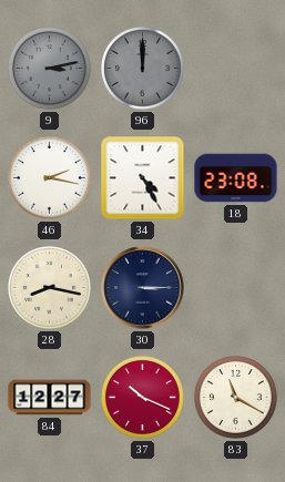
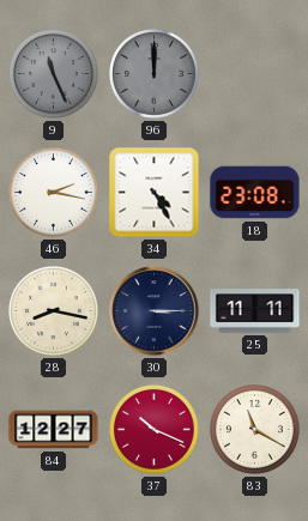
9: 3:13 -> 11:26 (54, 74)
25: none -> 11:11 (255, 311)
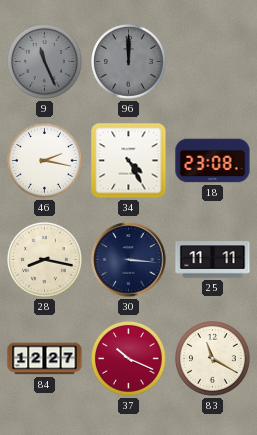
30: 3:15 -> 3:16 (129, 260)
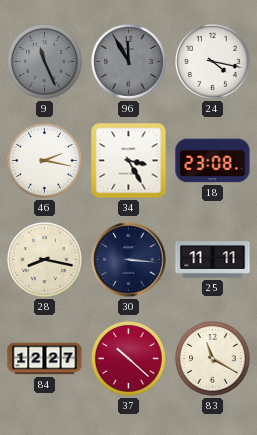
96: 12:00 -> 11:55 (129, 62)
24: none -> 4:17 (213, 62)
34: 4:25 -> 3:25 (129, 161)
37: 10:19 -> 10:22 (129, 359)
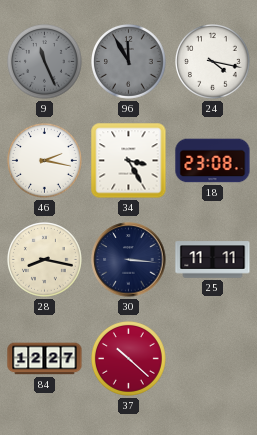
83: 11:20 -> none (213, 359)
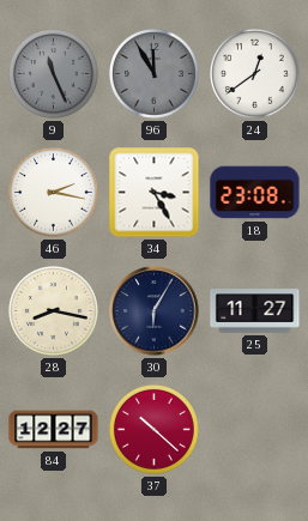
24: 4:17 -> 12:39 (255, 74)
30: 3:16 -> 6:05 (155, 311)
25: 11:11 -> 11:27 (255, 311)
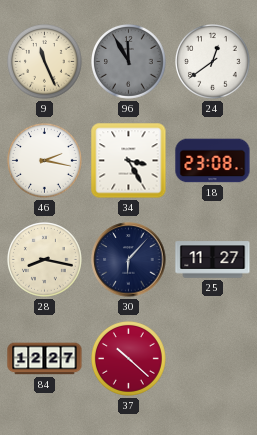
9 dial: grey -> cream (45, 62)
30: 6:05 -> 6:07 (129, 260)
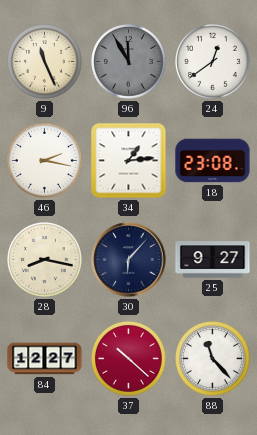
34: 3:25 -> 1:14 (129, 161)
25: 11:27 -> 9:27 (213, 260)
88: none -> 11:23 (213, 359)
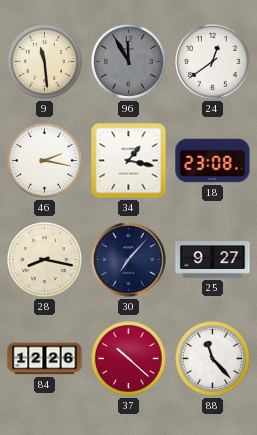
9: 11:26 -> 11:29 (45, 62)
34: 1:14 -> 1:17 (129, 161)
30: 6:07 -> 7:07 (129, 260)
84: 12:27 -> 12:26 (45, 359)
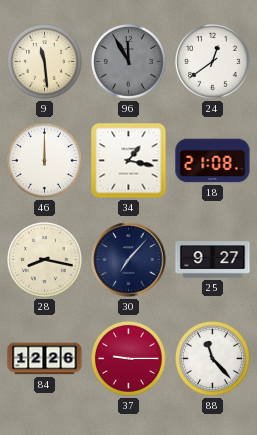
46: 2:17 -> 12:00 (45, 161)
18: 23:08 -> 21:08 (213, 161)
37: 10:22 -> 9:15 (129, 359)
